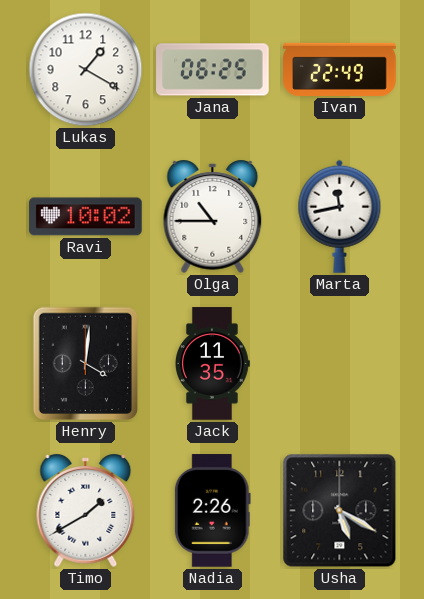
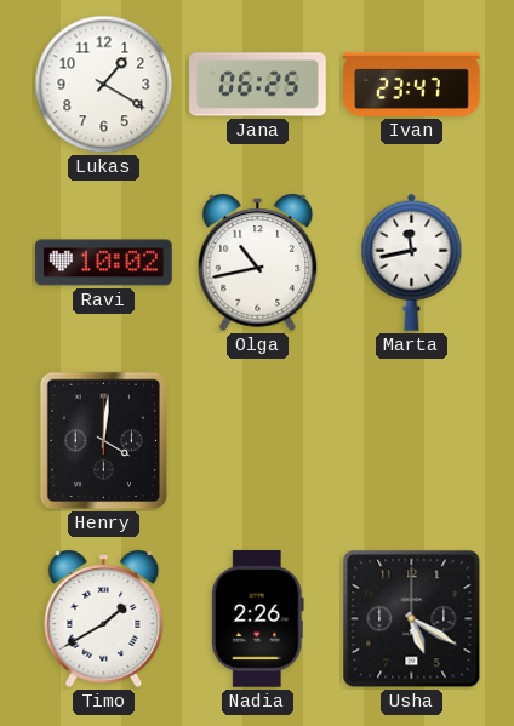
Ivan: 22:49 -> 23:47 (412, 84)
Olga: 10:45 -> 10:43 (258, 262)
Jack: 11:35 -> none (213, 364)
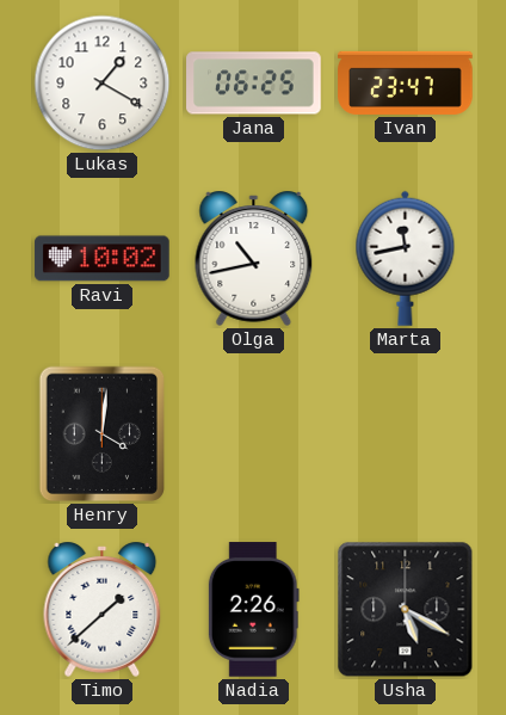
Timo: 1:40 -> 1:38 (103, 609)
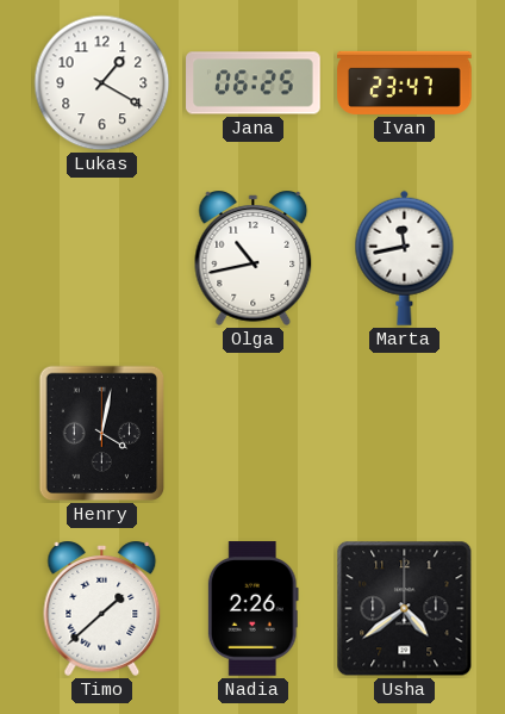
Ravi: 10:02 -> none (103, 259)
Henry: 4:01 -> 4:02 (102, 434)
Usha: 5:20 -> 4:39 (405, 609)
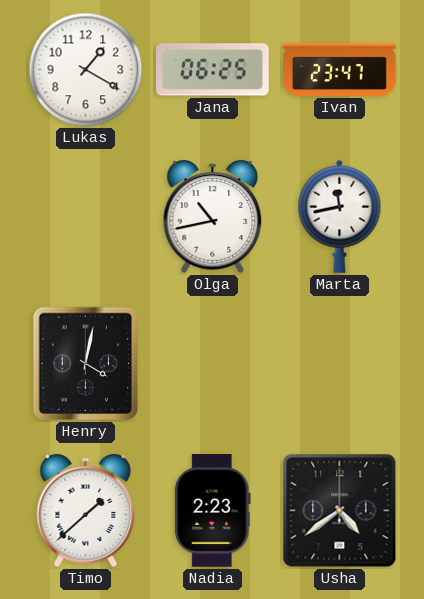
Nadia: 2:26 -> 2:23 (212, 511)
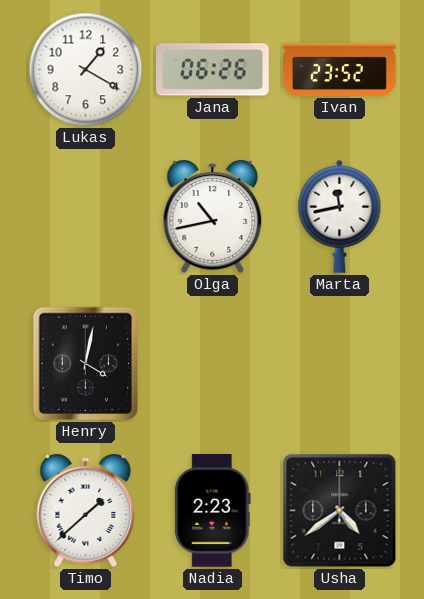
Jana: 06:25 -> 06:26 (213, 70)
Ivan: 23:47 -> 23:52 (340, 69)
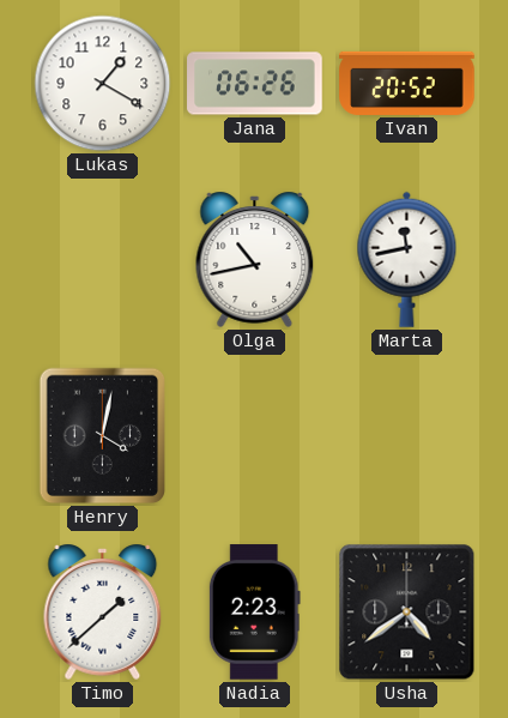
Ivan: 23:52 -> 20:52 (407, 83)
